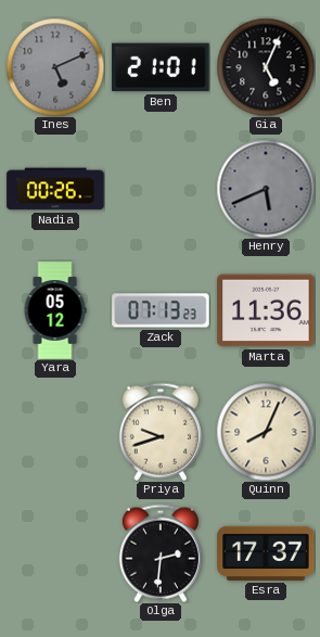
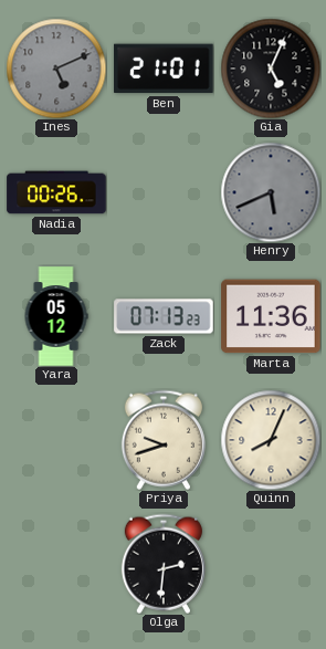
Esra: 17:37 -> none (266, 553)
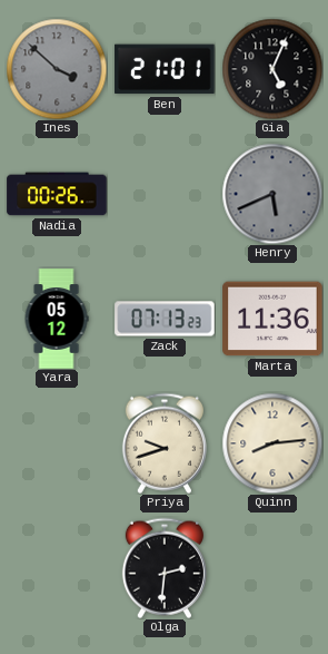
Ines: 5:11 -> 3:52 (57, 69)
Quinn: 8:04 -> 8:14 (272, 443)
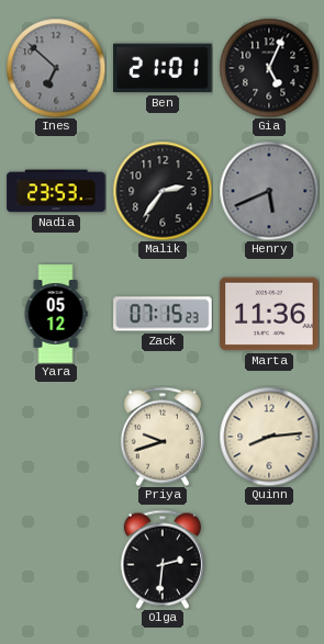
Ines: 3:52 -> 6:52 (56, 68)
Nadia: 00:26 -> 23:53 (56, 191)
Malik: none -> 2:36 (163, 191)
Zack: 07:13 -> 07:15 (163, 314)
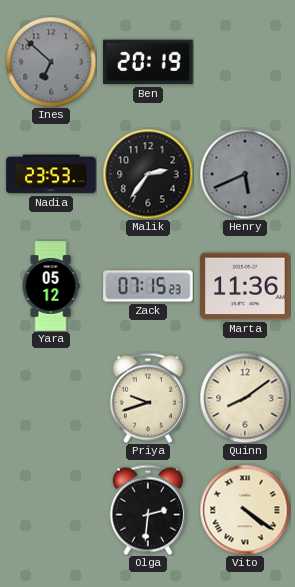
Ben: 21:01 -> 20:19 (148, 62)
Gia: 5:04 -> none (269, 68)
Quinn: 8:14 -> 8:09 (245, 398)
Vito: none -> 4:21 (245, 510)
